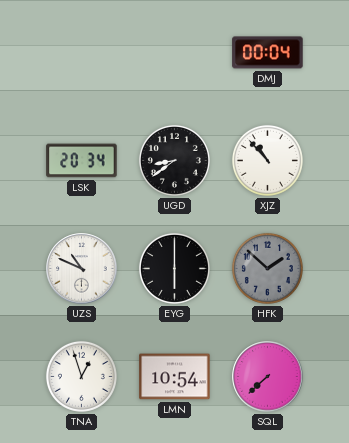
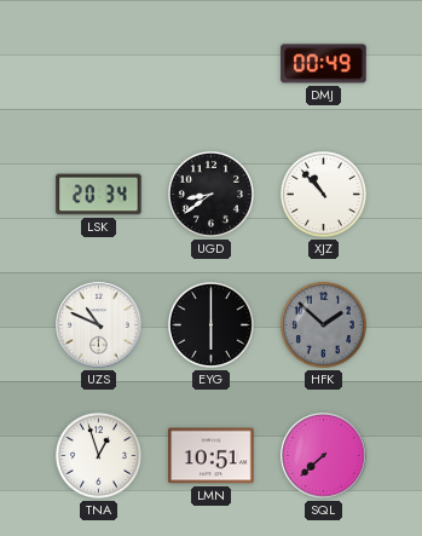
DMJ: 00:04 -> 00:49 (324, 64)
LMN: 10:54 -> 10:51 (212, 456)
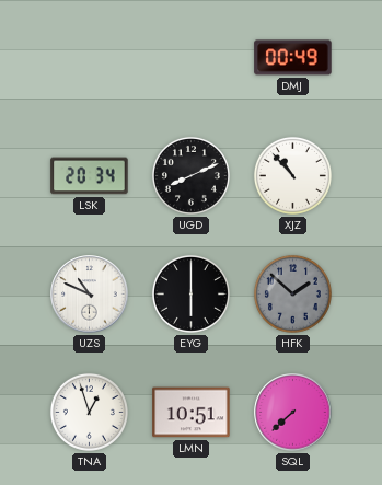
UGD: 8:39 -> 8:11 (190, 175)
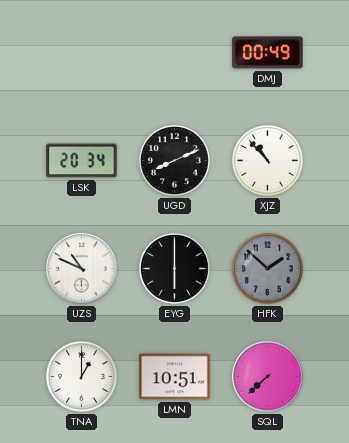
TNA: 12:57 -> 1:00 (81, 376)
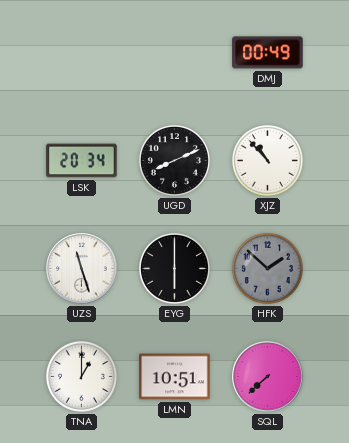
UZS: 10:49 -> 11:27 (82, 269)
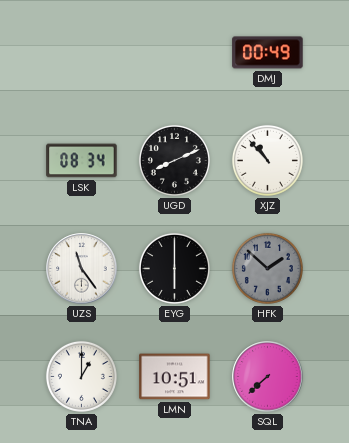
LSK: 20:34 -> 08:34 (82, 161)
UZS: 11:27 -> 11:24 (82, 269)
